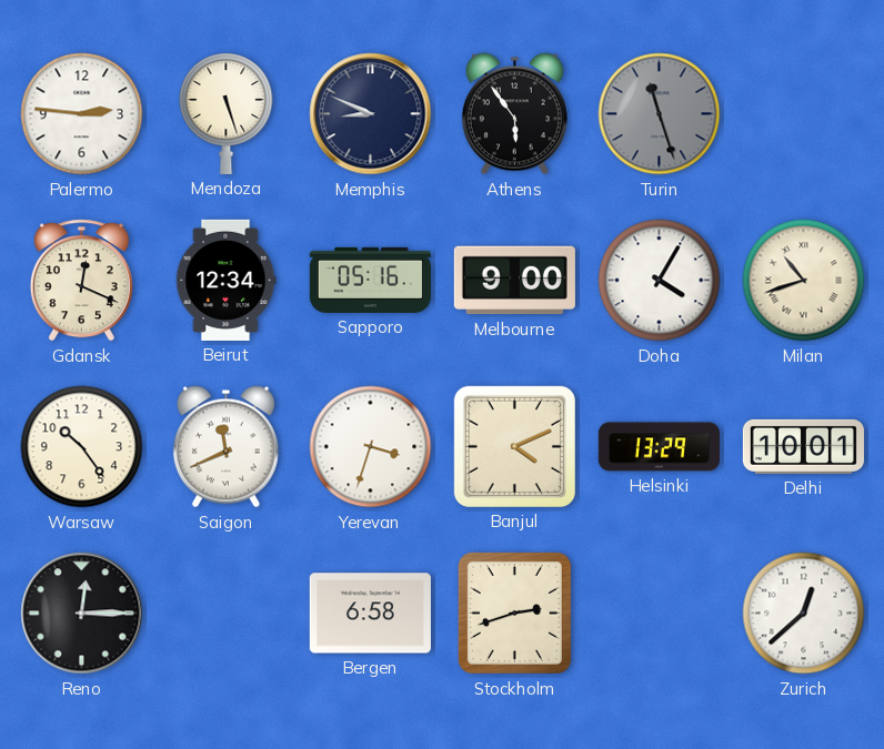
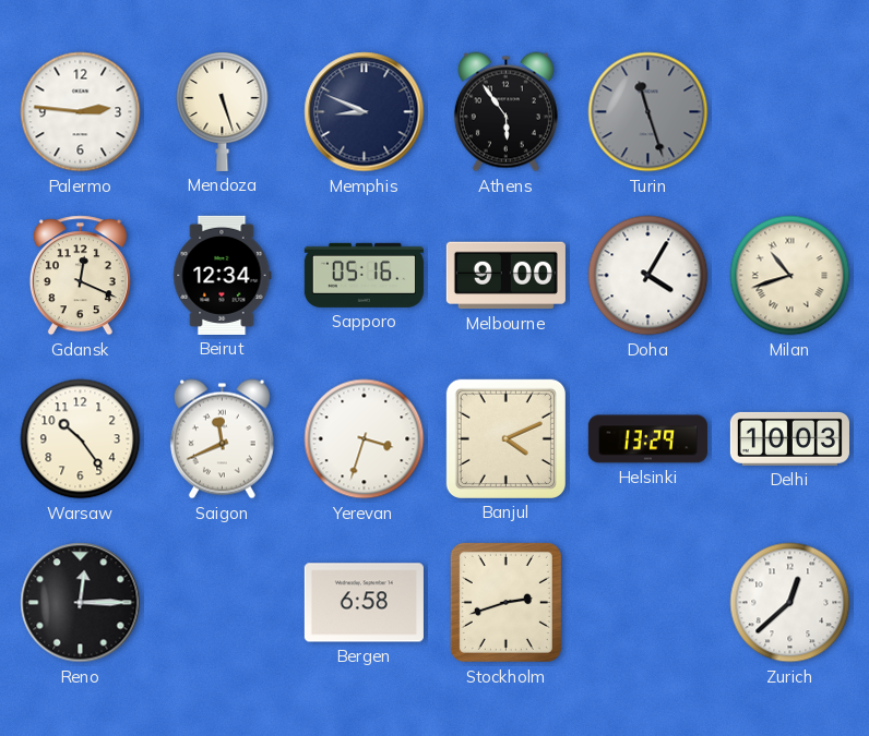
Delhi: 10:01 -> 10:03 (789, 438)
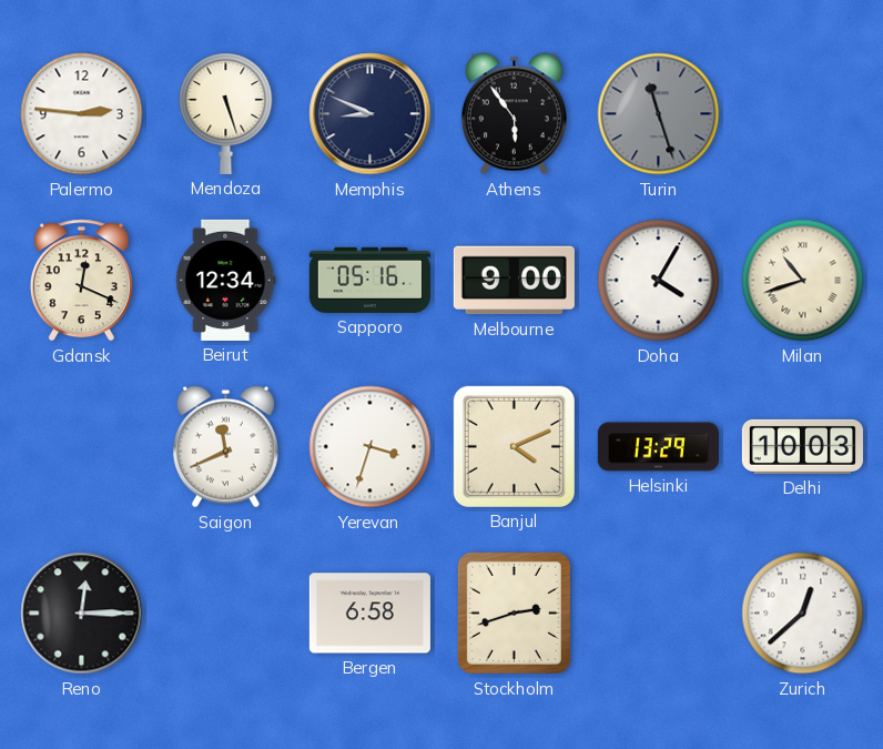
Warsaw: 10:24 -> none (81, 439)
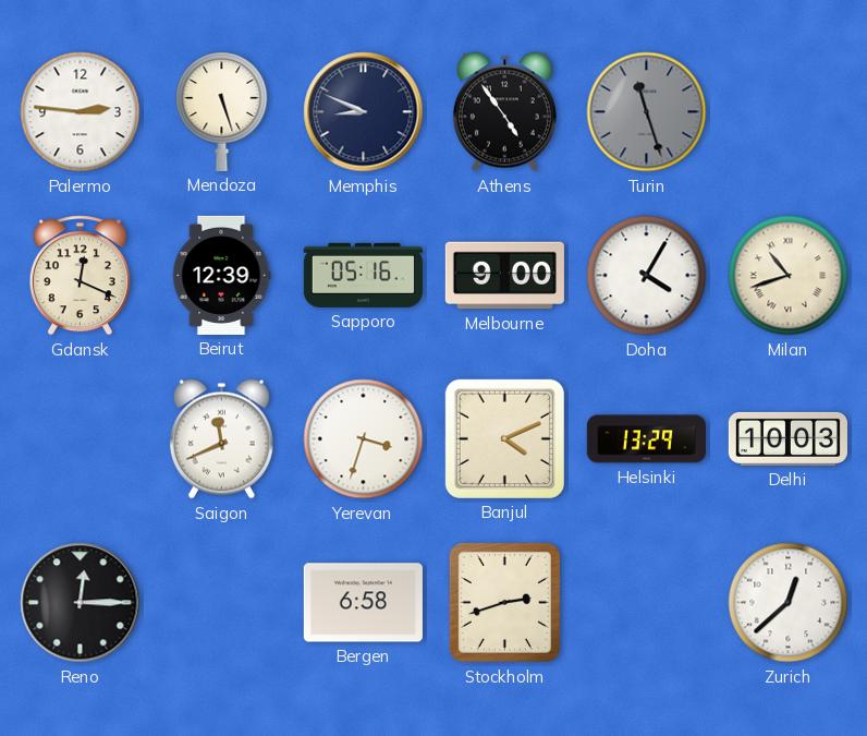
Athens: 5:54 -> 4:54 (504, 112)
Beirut: 12:34 -> 12:39 (221, 275)
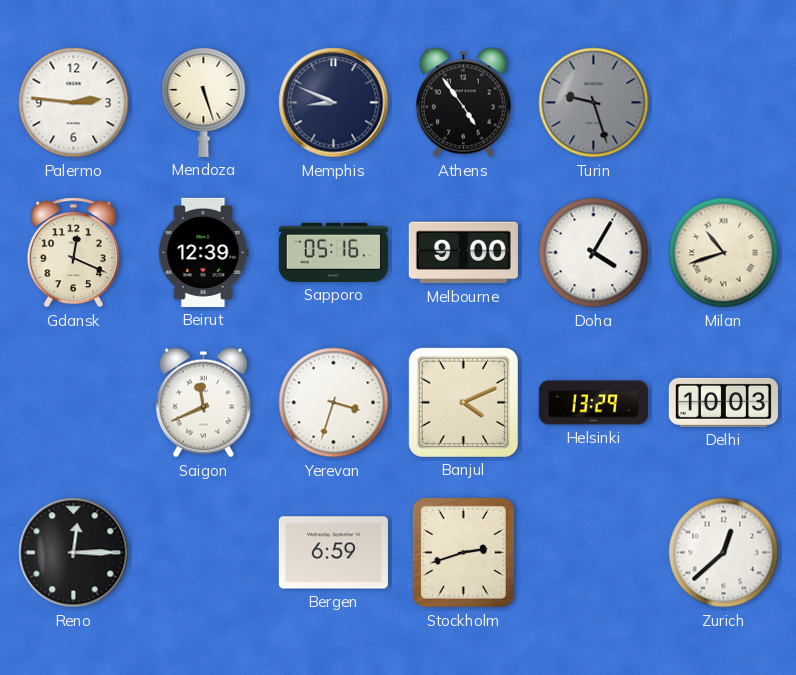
Turin: 11:27 -> 9:27 (594, 103)
Bergen: 6:58 -> 6:59 (333, 553)
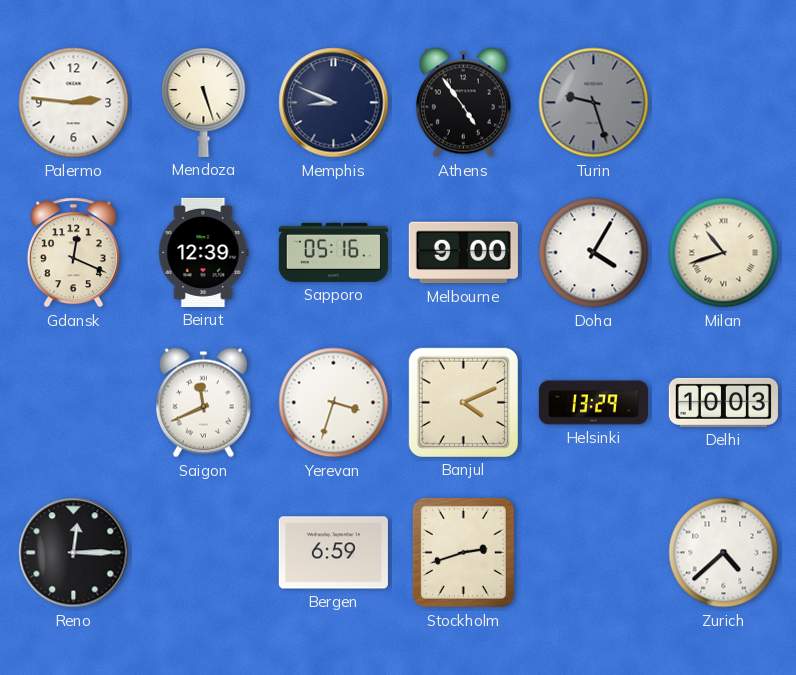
Zurich: 12:38 -> 4:38 (724, 553)
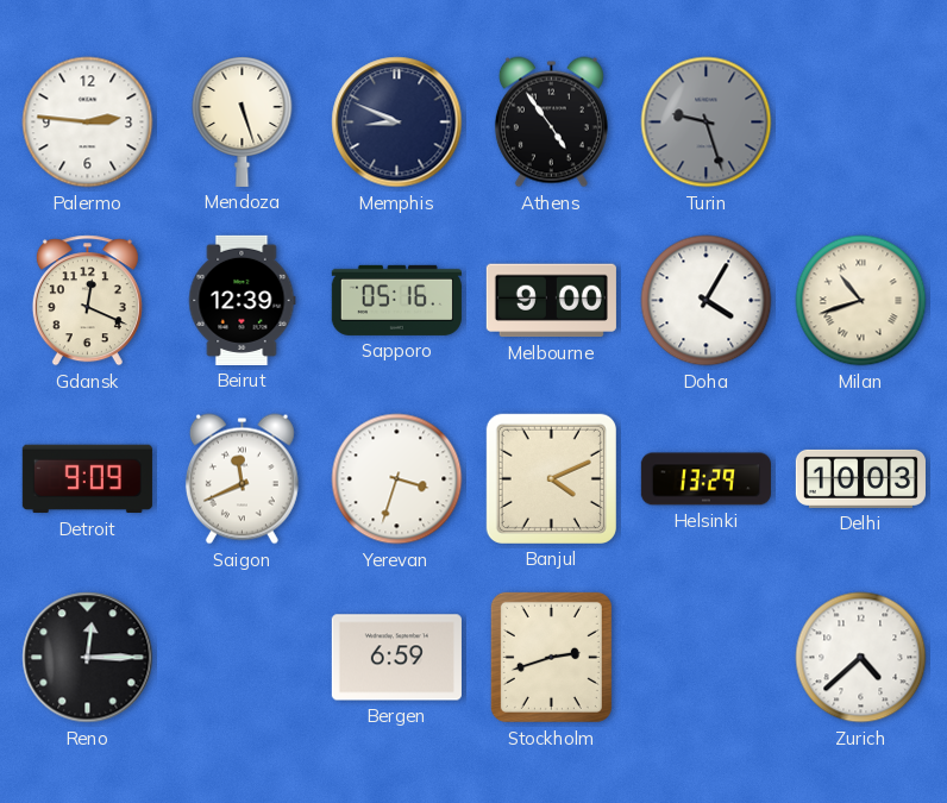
Detroit: none -> 9:09 (87, 479)
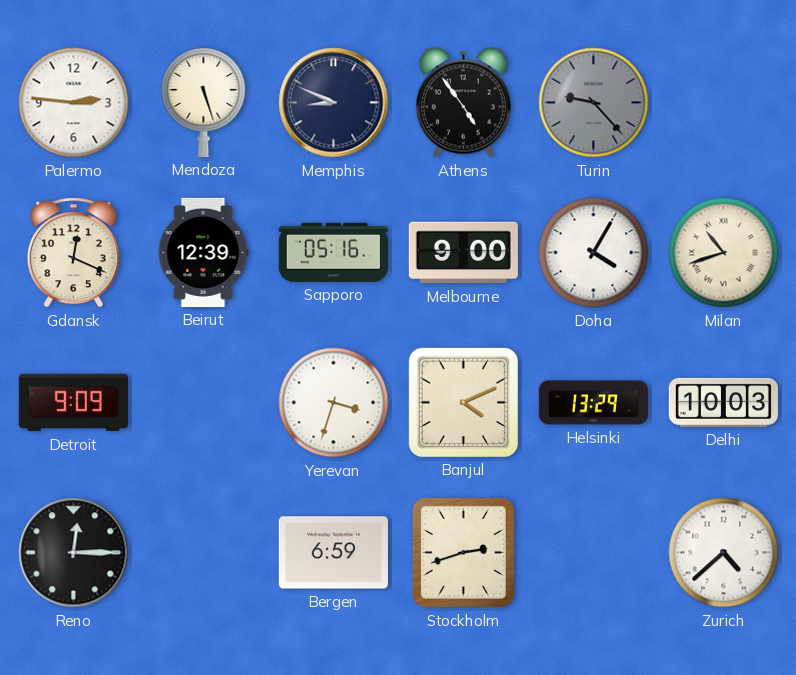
Turin: 9:27 -> 9:23 (594, 103)
Saigon: 11:41 -> none (242, 479)
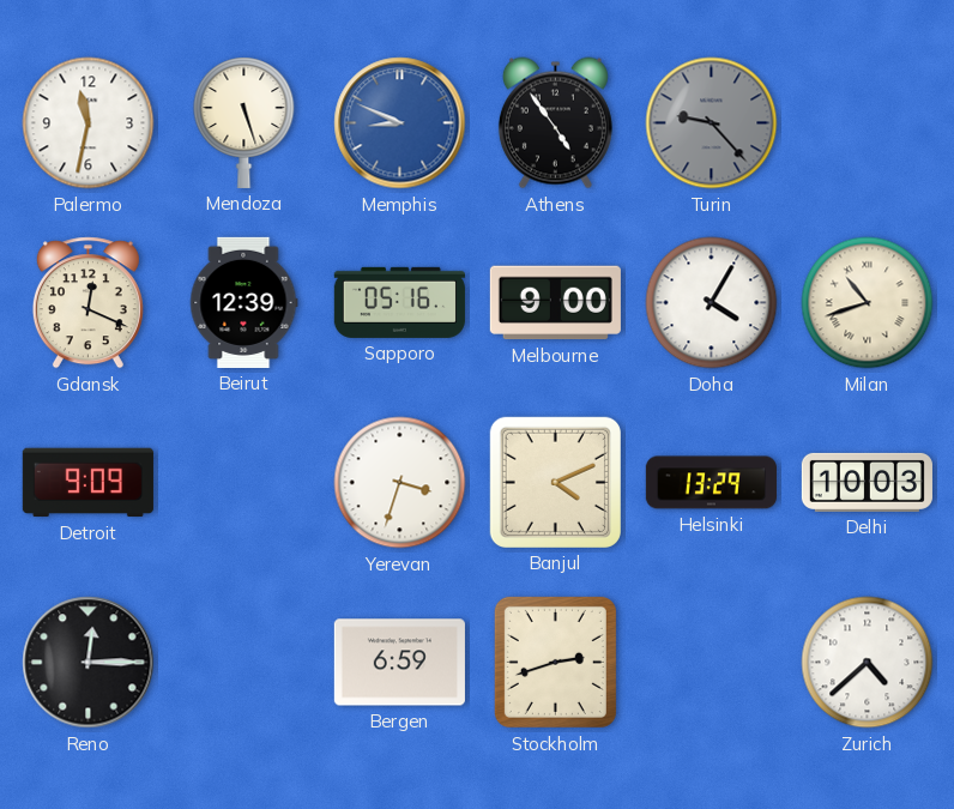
Palermo: 2:46 -> 11:32 (89, 123)
Memphis dial: navy -> blue (400, 123)
